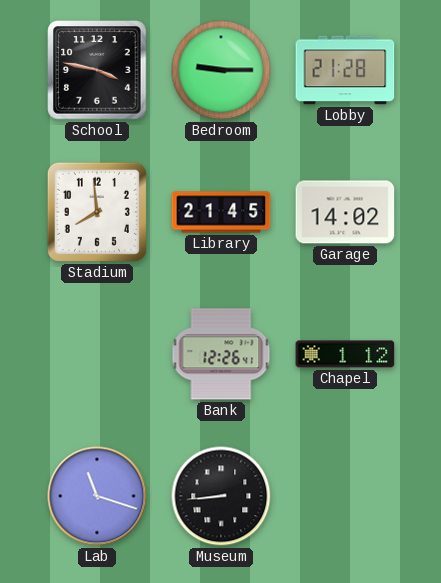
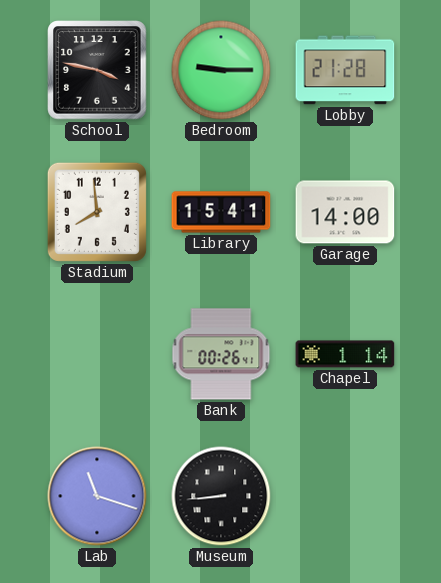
Library: 21:45 -> 15:41 (221, 212)
Garage: 14:02 -> 14:00 (345, 212)
Bank: 12:26 -> 00:26 (221, 354)
Chapel: 1:12 -> 1:14 (345, 354)
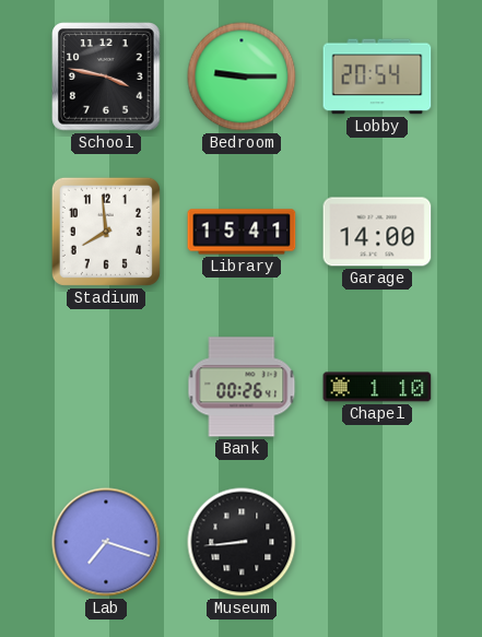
Lobby: 21:28 -> 20:54 (377, 76)
Chapel: 1:14 -> 1:10 (377, 387)
Lab: 11:18 -> 7:18 (106, 542)
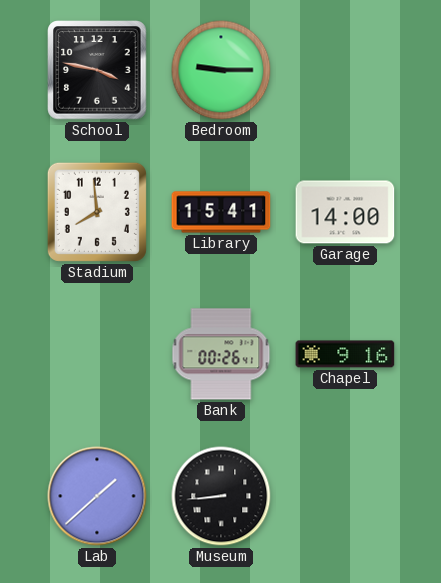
Lobby: 20:54 -> none (377, 76)
Chapel: 1:10 -> 9:16 (345, 354)
Lab: 7:18 -> 1:38 (97, 496)
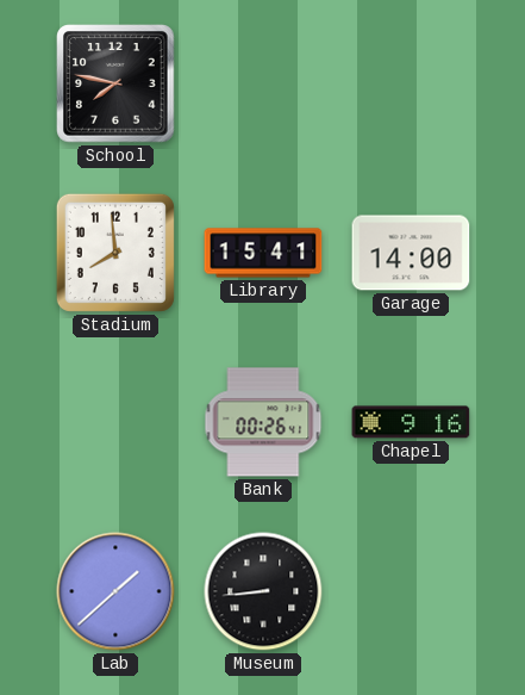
School: 3:47 -> 7:47 (115, 83)
Bedroom: 9:15 -> none (221, 70)
